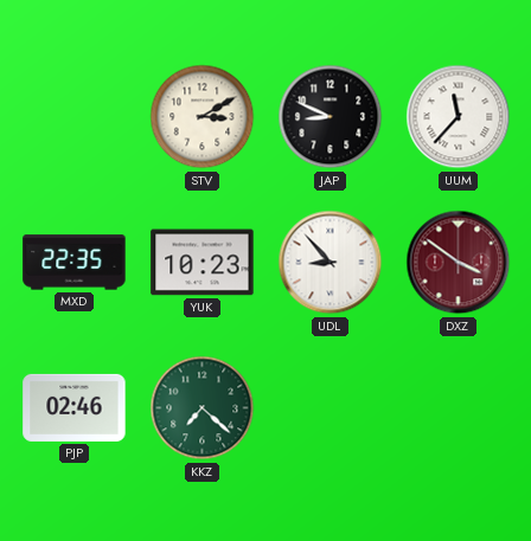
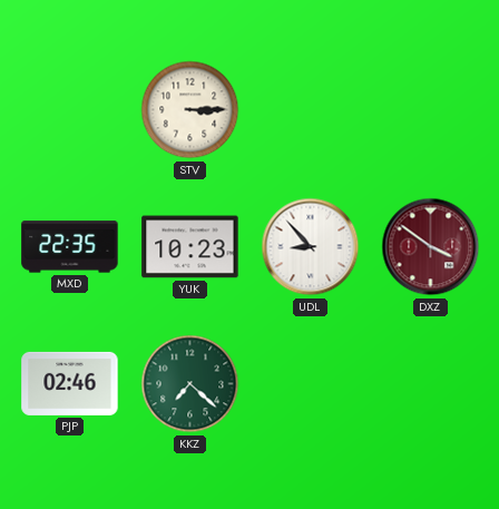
STV: 3:10 -> 3:15 (190, 110)
JAP: 8:49 -> none (331, 117)
UUM: 11:37 -> none (459, 117)
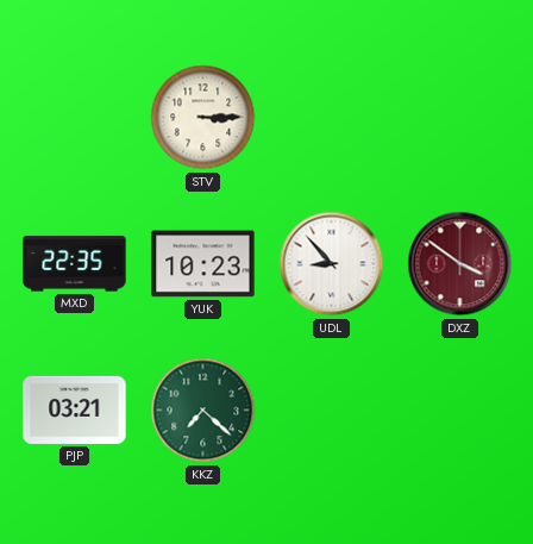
PJP: 02:46 -> 03:21 (75, 409)
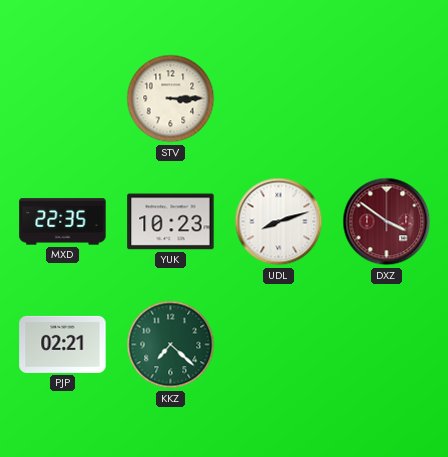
UDL: 8:53 -> 8:12 (279, 222)
PJP: 03:21 -> 02:21 (63, 344)
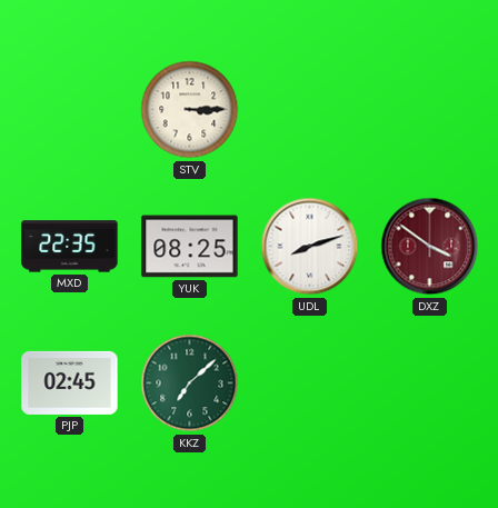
YUK: 10:23 -> 08:25 (190, 247)
PJP: 02:21 -> 02:45 (70, 382)
KKZ: 7:22 -> 7:08 (190, 384)
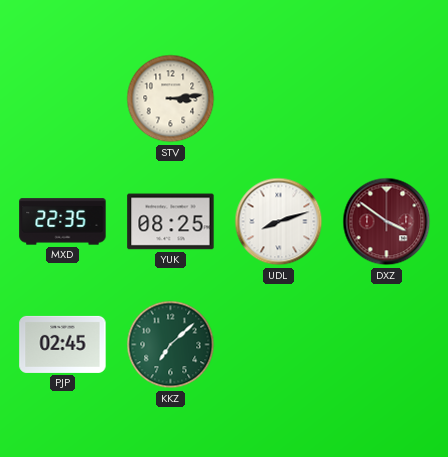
STV: 3:15 -> 3:14 (171, 99)
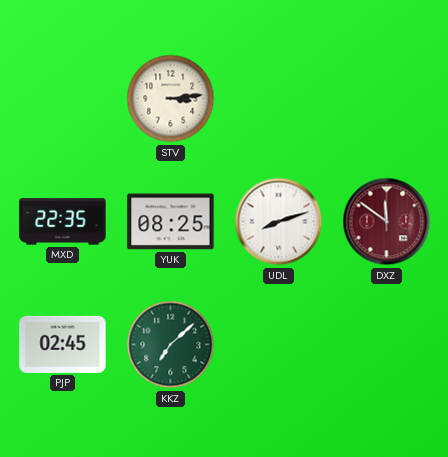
DXZ: 3:51 -> 11:51 (387, 222)
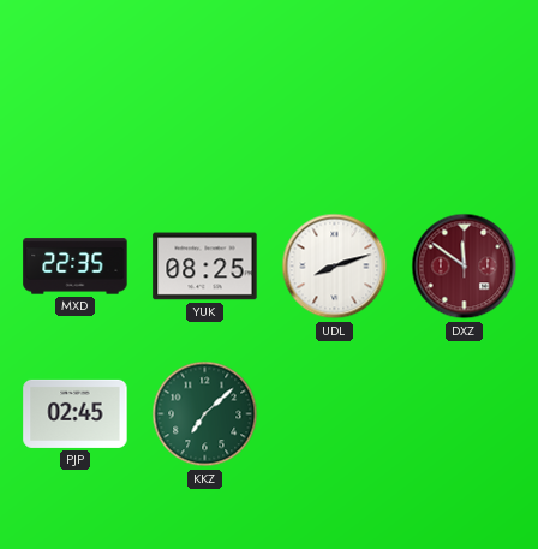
STV: 3:14 -> none (171, 99)
